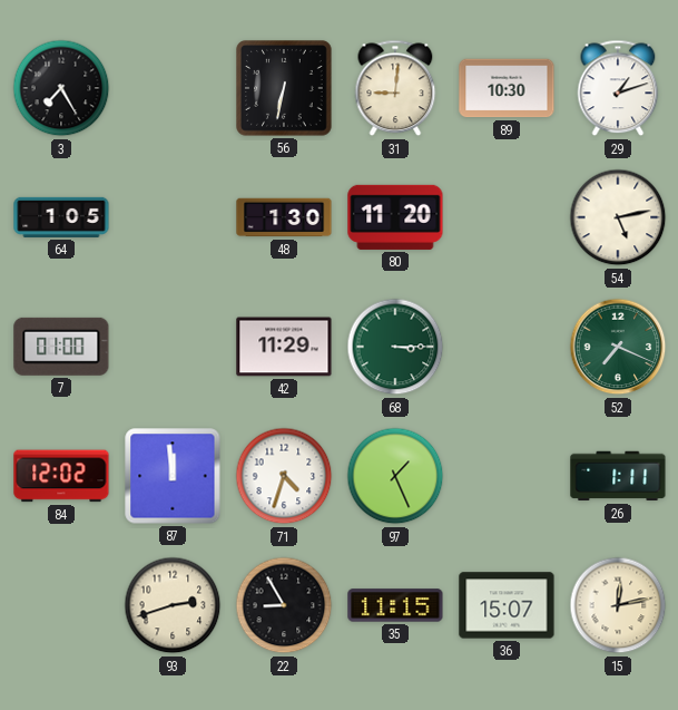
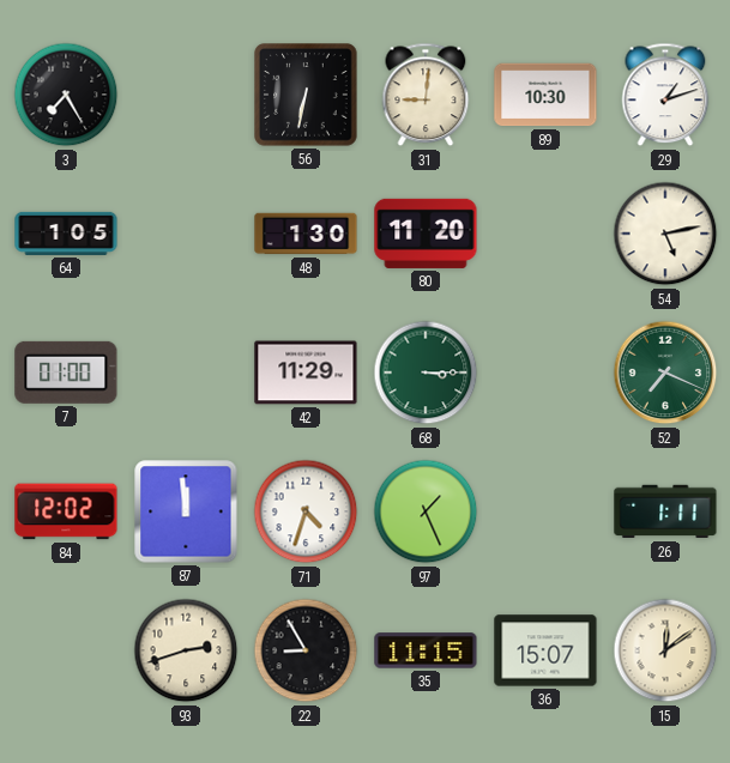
15: 12:13 -> 12:09 (665, 650)
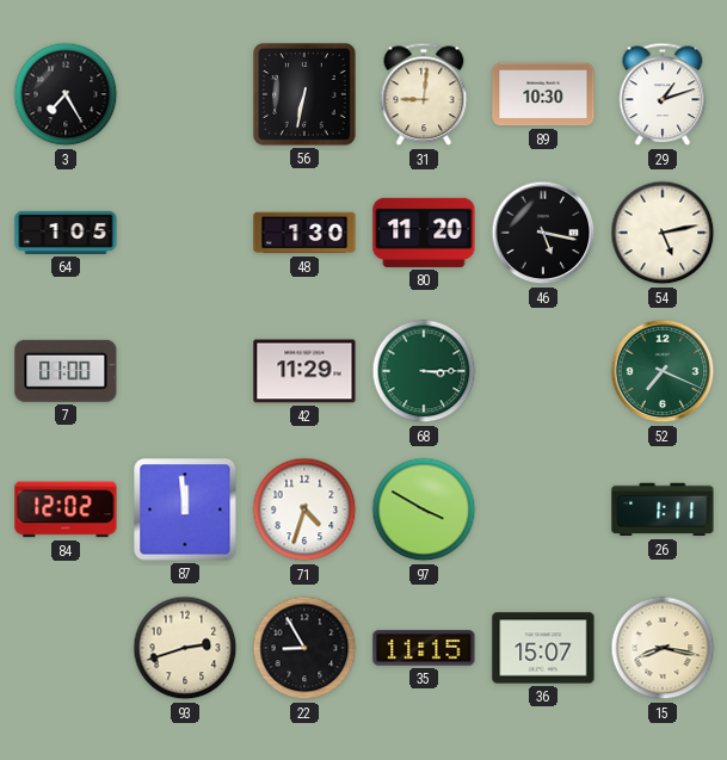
46: none -> 5:17 (543, 233)
97: 1:26 -> 3:50 (424, 509)
15: 12:09 -> 8:17 (663, 648)
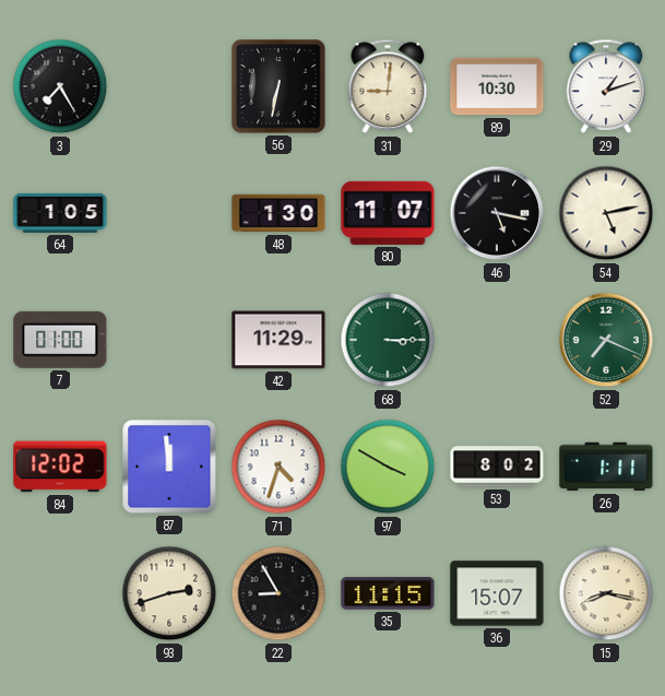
80: 11:20 -> 11:07 (388, 213)
53: none -> 8:02 (497, 467)
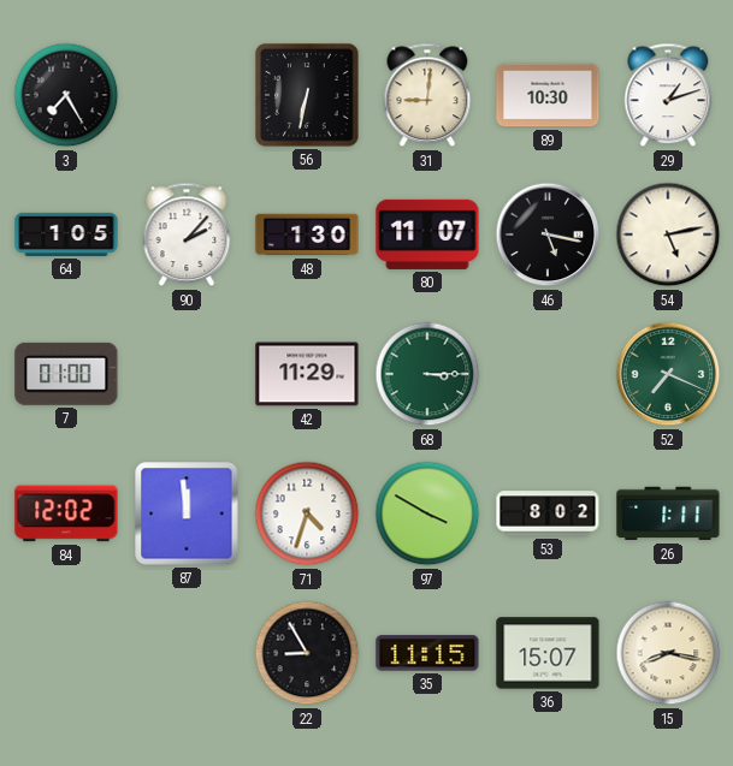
90: none -> 2:07 (187, 234)
93: 2:42 -> none (169, 593)
